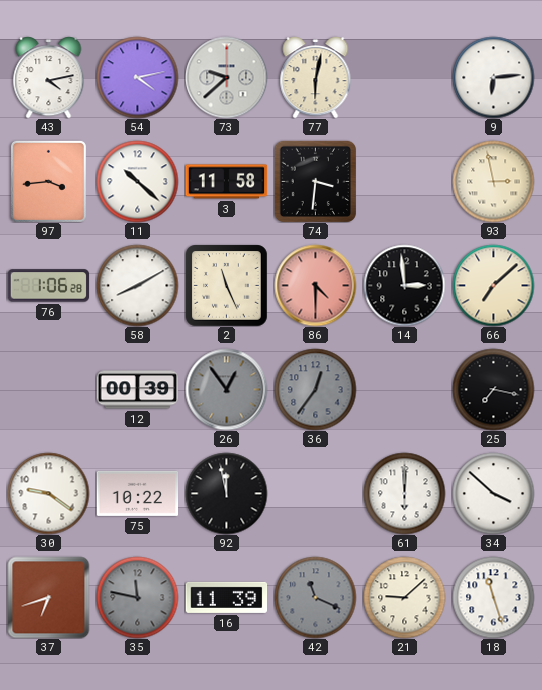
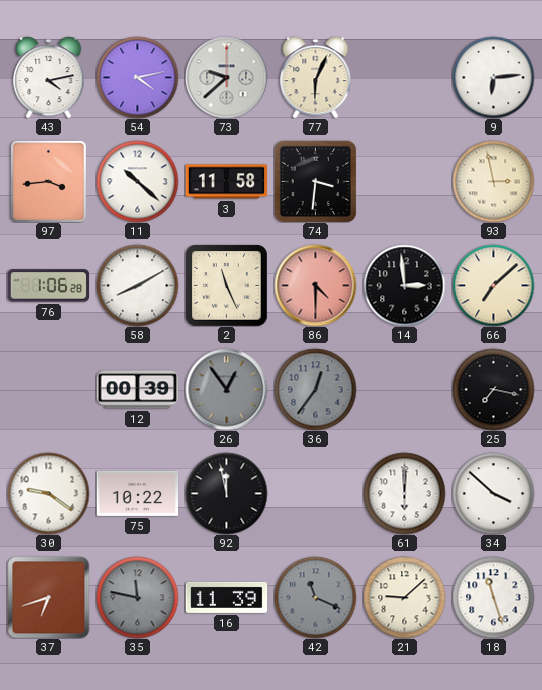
77: 6:02 -> 6:04 (316, 77)
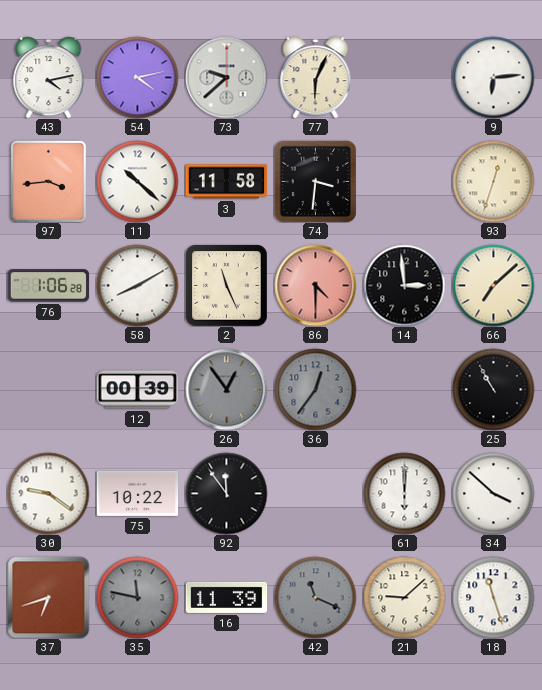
93: 2:58 -> 12:33 (493, 181)
25: 7:17 -> 10:55 (493, 389)
92: 11:58 -> 11:54 (226, 493)
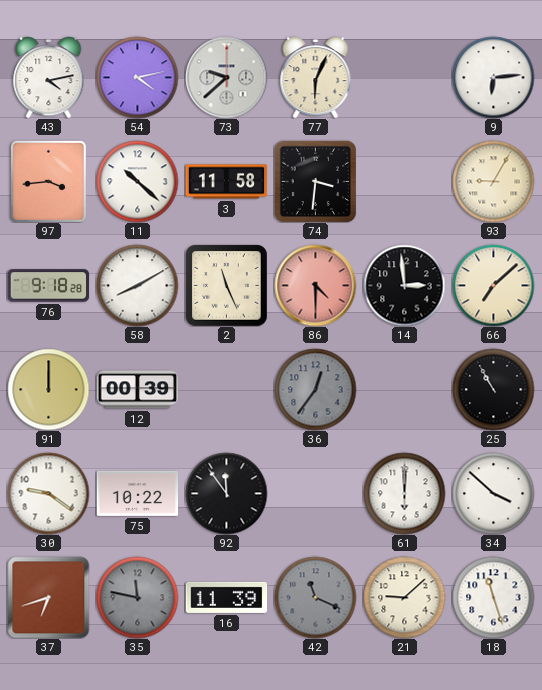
93: 12:33 -> 9:05 (493, 181)
76: 1:06 -> 9:18 (48, 286)
91: none -> 12:00 (48, 389)
26: 12:54 -> none (226, 389)
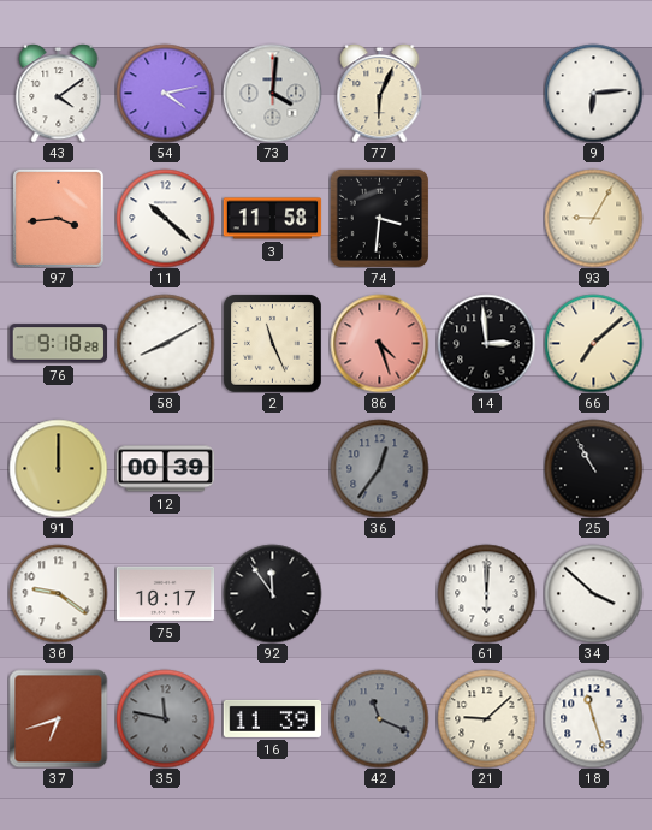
43: 4:13 -> 4:09 (59, 93)
73: 9:38 -> 4:01 (272, 93)
86: 4:30 -> 4:27 (379, 343)
75: 10:22 -> 10:17 (165, 593)
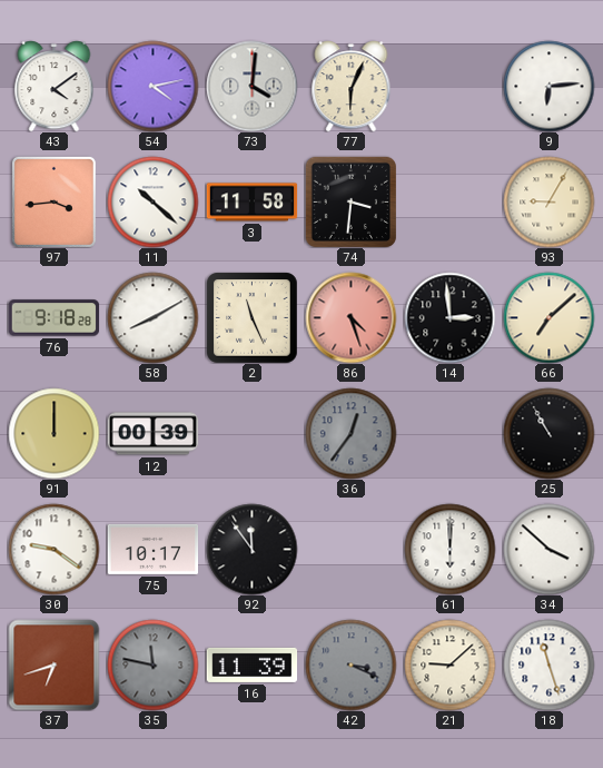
42: 11:19 -> 3:19 (350, 664)
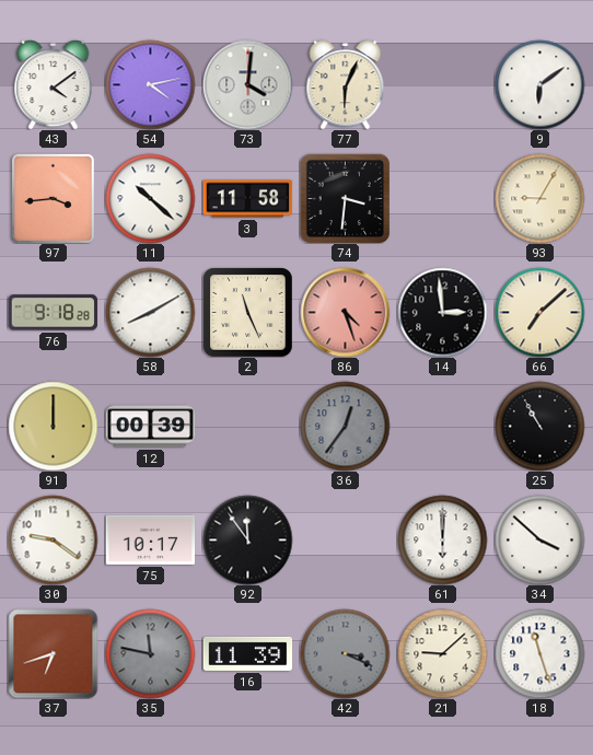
9: 6:14 -> 6:09 (539, 84)
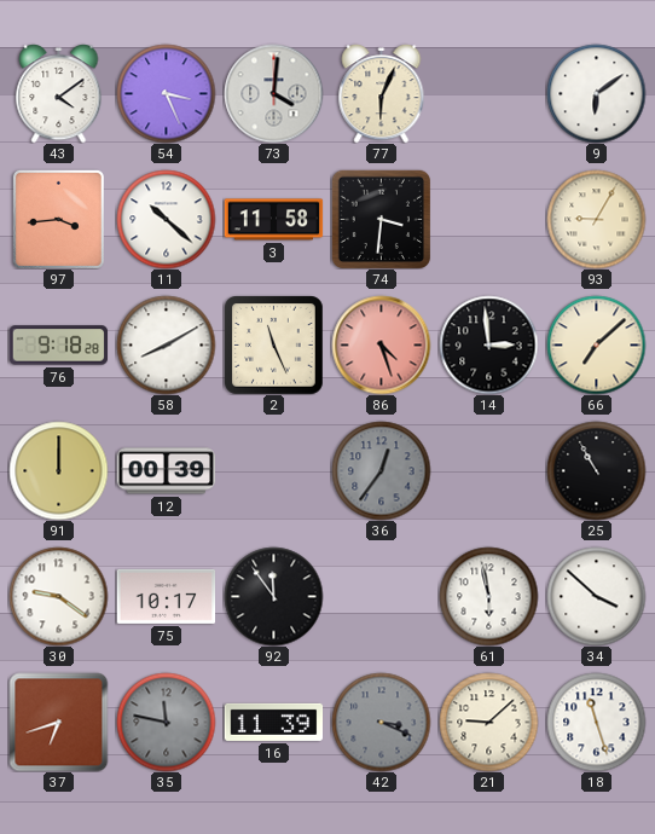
54: 4:13 -> 3:26 (166, 93)
61: 6:00 -> 5:58 (488, 596)
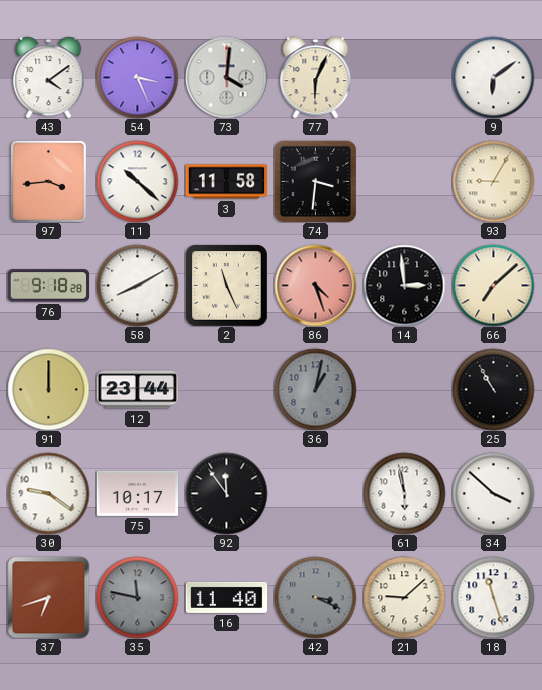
12: 00:39 -> 23:44 (137, 390)
36: 12:36 -> 1:02 (315, 389)
16: 11:39 -> 11:40 (226, 597)
